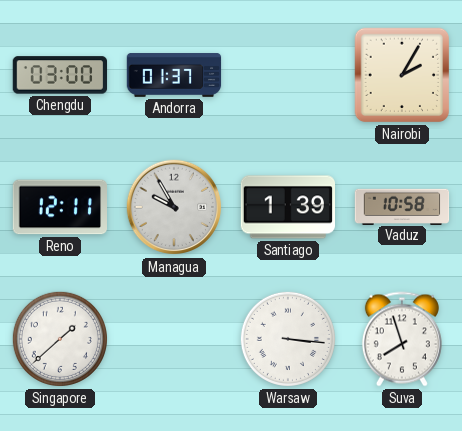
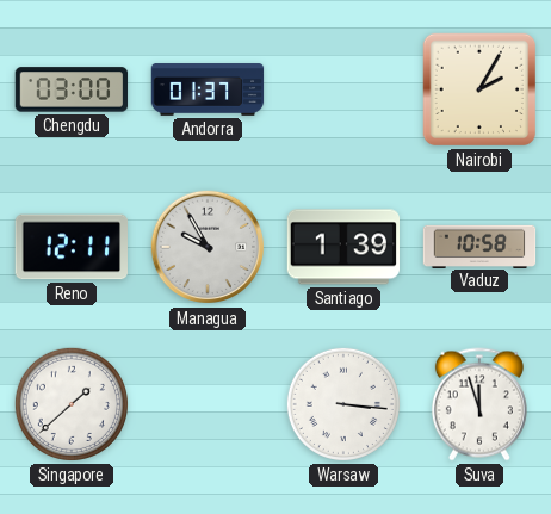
Suva: 7:57 -> 11:57 (479, 404)
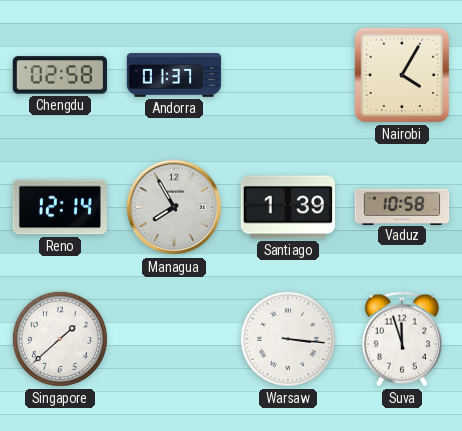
Chengdu: 03:00 -> 02:58 (60, 75)
Nairobi: 2:05 -> 4:05 (402, 75)
Reno: 12:11 -> 12:14 (59, 207)
Managua: 9:55 -> 7:55 (174, 207)
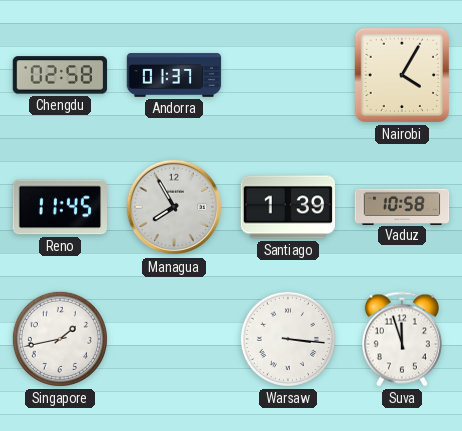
Reno: 12:14 -> 11:45 (59, 207)
Singapore: 1:38 -> 1:43 (60, 339)
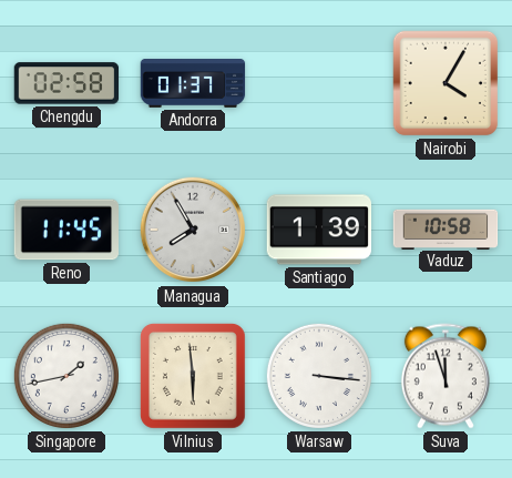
Vilnius: none -> 5:59 (193, 376)
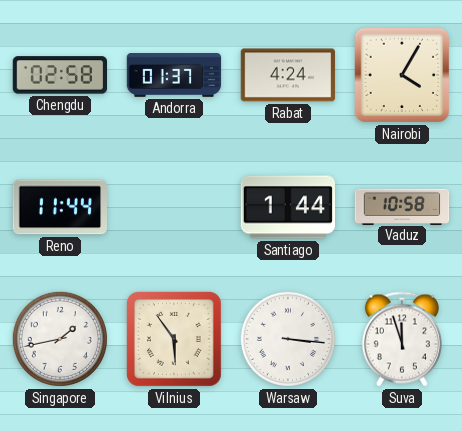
Rabat: none -> 4:24 (288, 75)
Reno: 11:45 -> 11:44 (59, 207)
Managua: 7:55 -> none (193, 230)
Santiago: 1:39 -> 1:44 (287, 207)
Vilnius: 5:59 -> 5:54 (174, 339)
